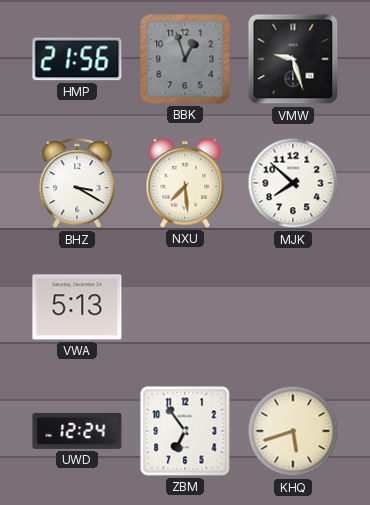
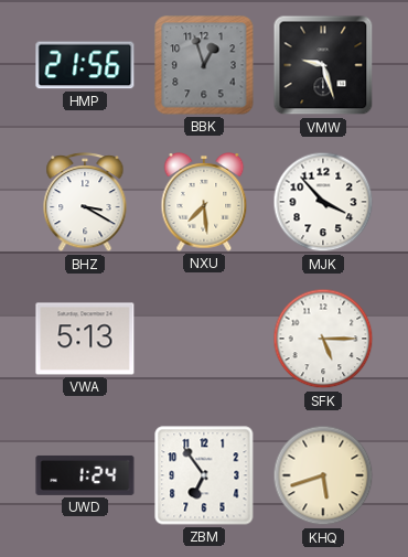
MJK: 7:52 -> 3:53 (323, 202)
SFK: none -> 5:15 (323, 339)
UWD: 12:24 -> 1:24 (85, 475)
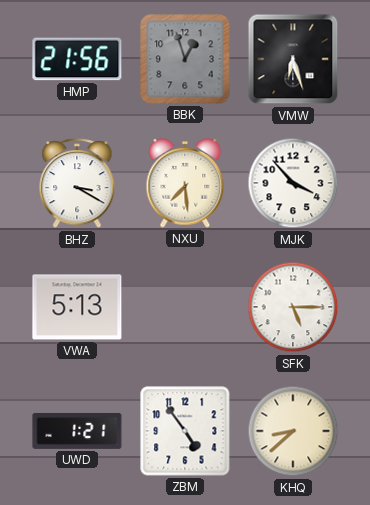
VMW: 9:27 -> 6:27 (293, 59)
UWD: 1:24 -> 1:21 (77, 431)
ZBM: 6:54 -> 4:54 (185, 431)
KHQ: 5:42 -> 8:38 (293, 431)
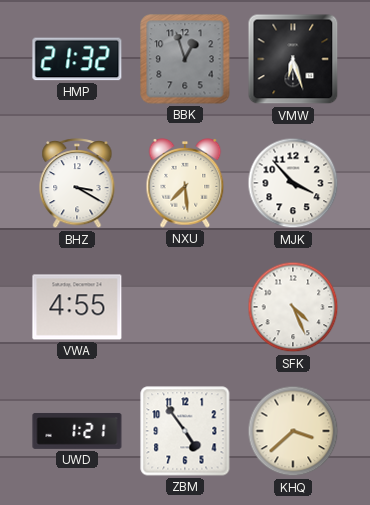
HMP: 21:56 -> 21:32 (77, 59)
VWA: 5:13 -> 4:55 (77, 307)
SFK: 5:15 -> 4:26 (293, 307)
KHQ: 8:38 -> 3:38 (293, 431)
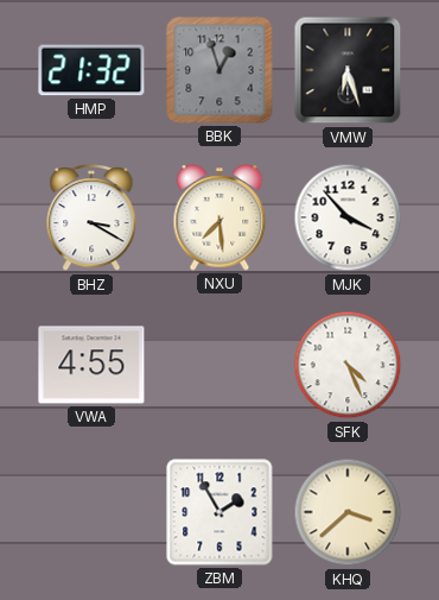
UWD: 1:21 -> none (77, 431)
ZBM: 4:54 -> 1:55 (220, 512)
